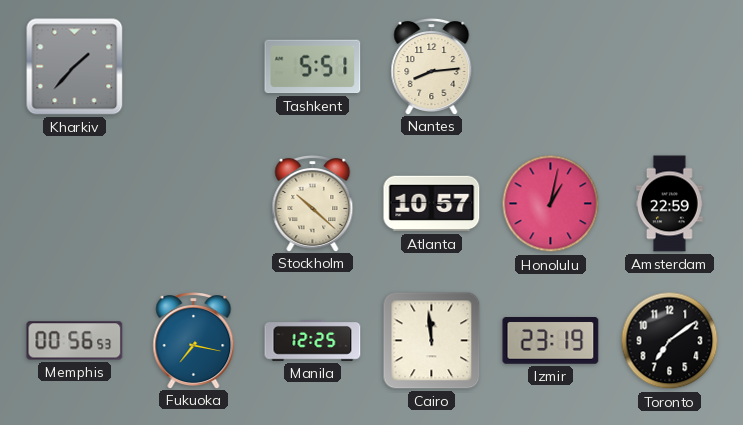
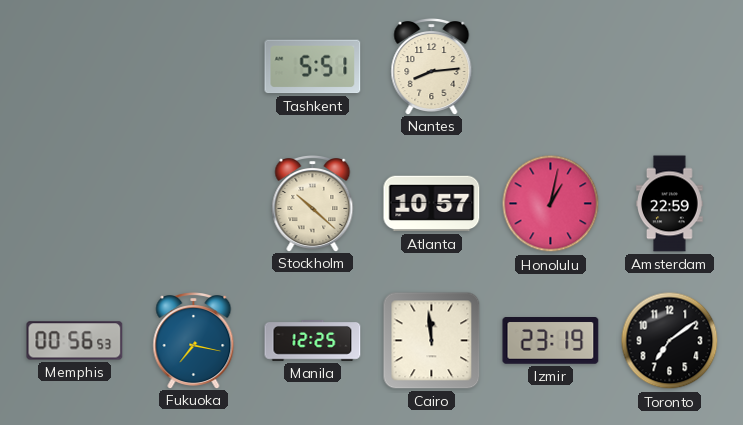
Kharkiv: 1:37 -> none (75, 67)
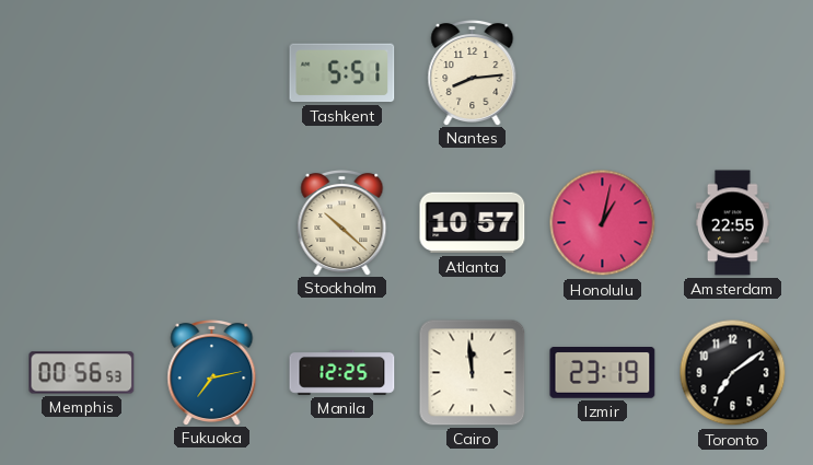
Amsterdam: 22:59 -> 22:55 (733, 223)
Fukuoka: 7:17 -> 7:13 (212, 373)
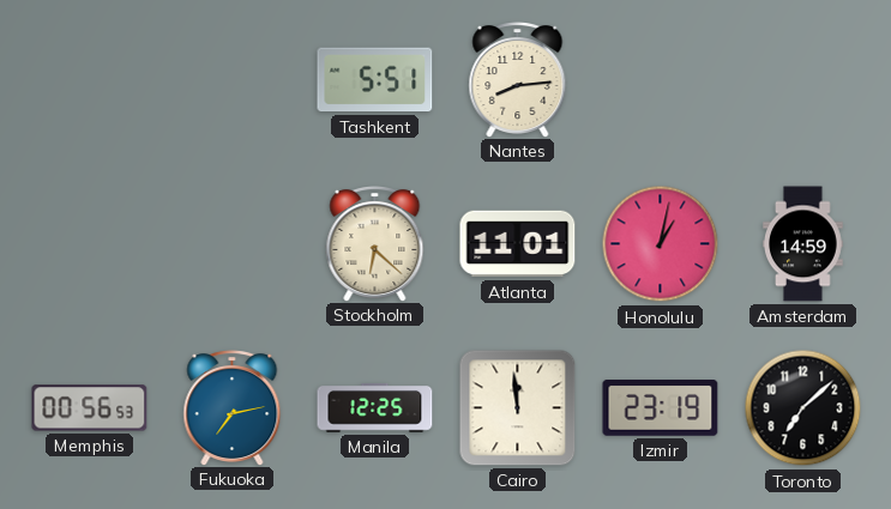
Stockholm: 10:22 -> 6:22 (375, 244)
Atlanta: 10:57 -> 11:01 (518, 244)
Amsterdam: 22:55 -> 14:59 (803, 244)
Toronto: 7:09 -> 7:08 (803, 408)
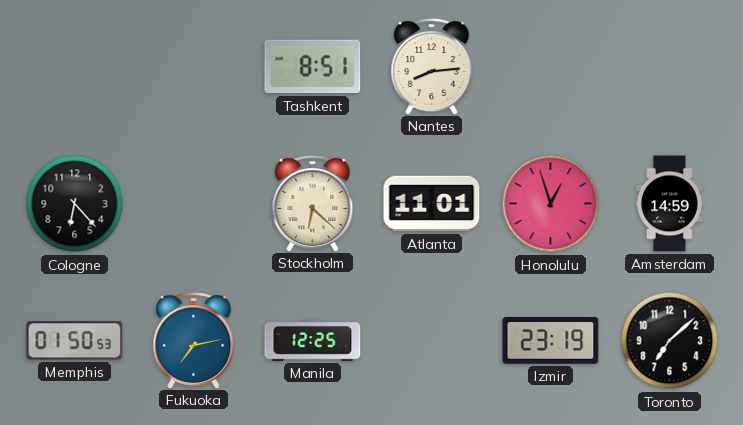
Tashkent: 5:51 -> 8:51 (313, 67)
Cologne: none -> 6:23 (75, 204)
Honolulu: 1:02 -> 12:57 (551, 204)
Memphis: 00:56 -> 01:50 (75, 341)
Cairo: 11:59 -> none (518, 408)
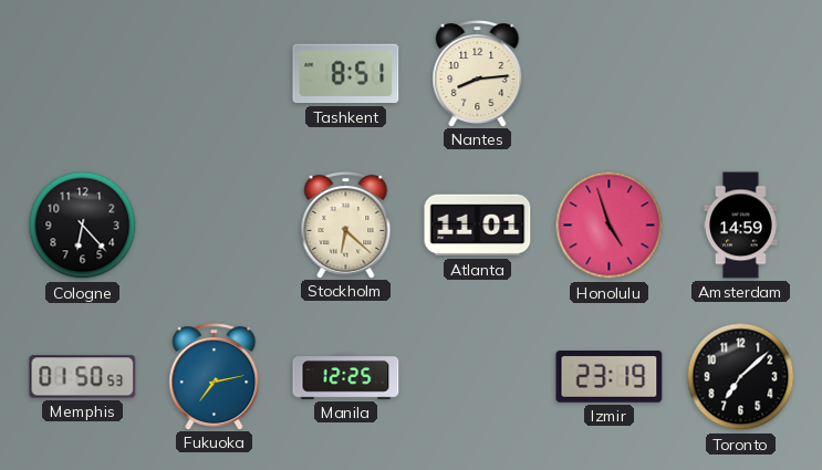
Honolulu: 12:57 -> 4:57 (610, 226)
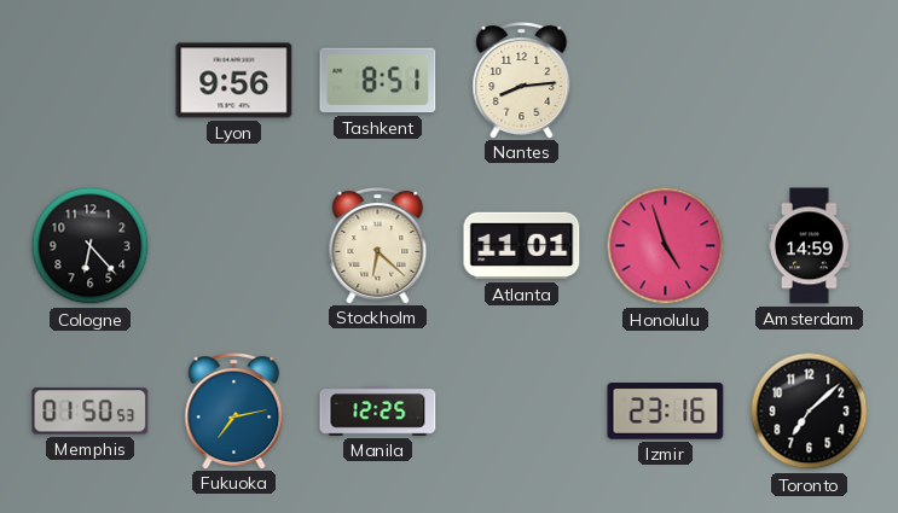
Lyon: none -> 9:56 (234, 81)
Izmir: 23:19 -> 23:16 (666, 412)
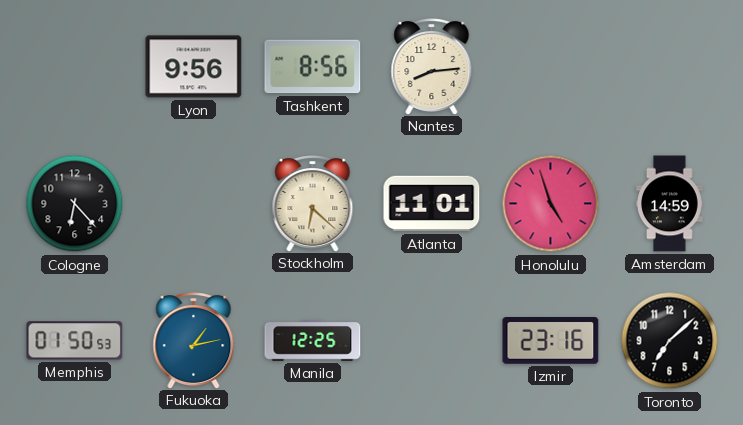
Tashkent: 8:51 -> 8:56 (313, 67)
Fukuoka: 7:13 -> 1:13 (194, 341)
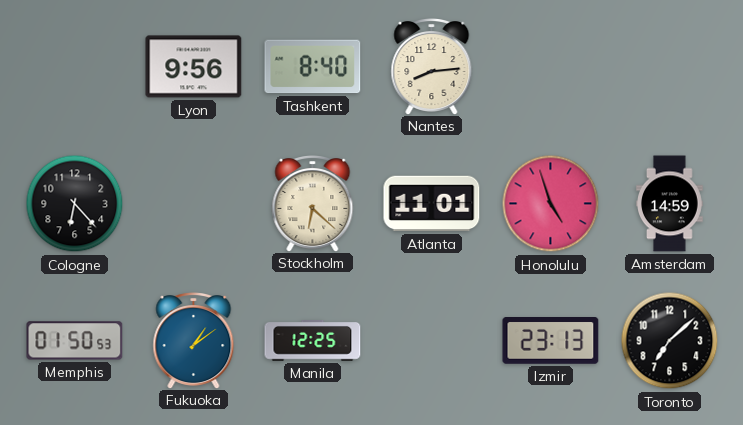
Tashkent: 8:56 -> 8:40 (313, 67)
Fukuoka: 1:13 -> 1:09 (194, 341)
Izmir: 23:16 -> 23:13 (551, 341)
